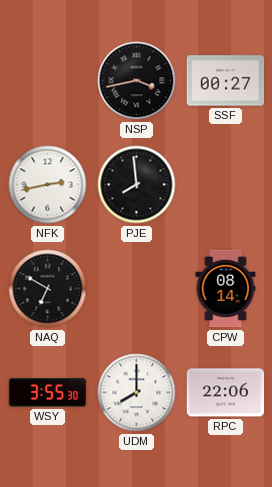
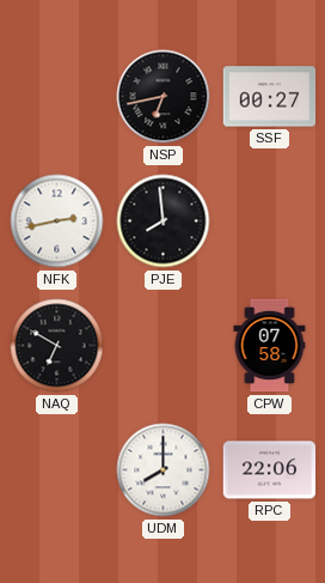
NSP: 3:43 -> 6:43 (164, 97)
CPW: 08:14 -> 07:58 (270, 346)
WSY: 3:55 -> none (48, 393)
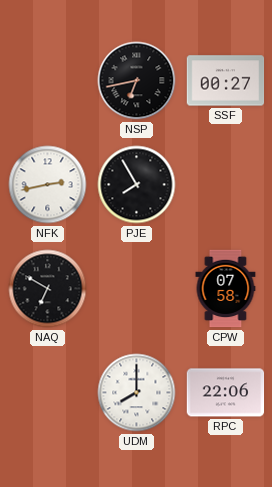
PJE: 7:59 -> 7:55 (137, 185)
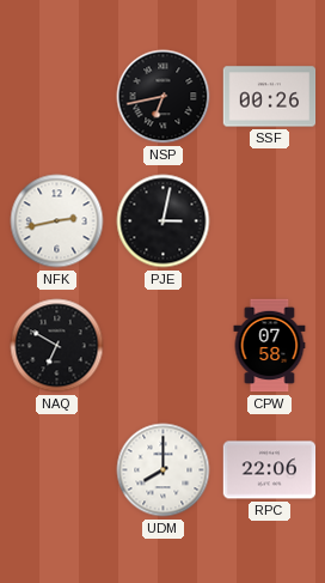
SSF: 00:27 -> 00:26 (270, 97)
PJE: 7:55 -> 3:02 (164, 221)
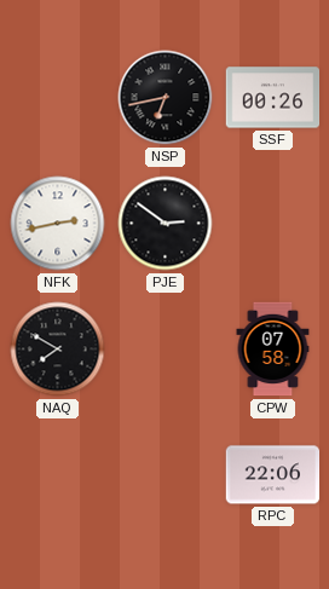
PJE: 3:02 -> 2:51 (166, 224)
NAQ: 6:50 -> 7:50 (58, 350)
UDM: 8:00 -> none (164, 470)
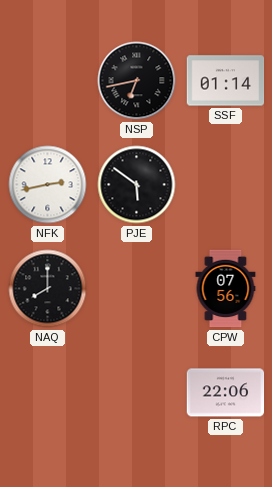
SSF: 00:26 -> 01:14 (226, 81)
PJE: 2:51 -> 5:51 (137, 185)
NAQ: 7:50 -> 8:00 (48, 289)
CPW: 07:58 -> 07:56 (226, 289)
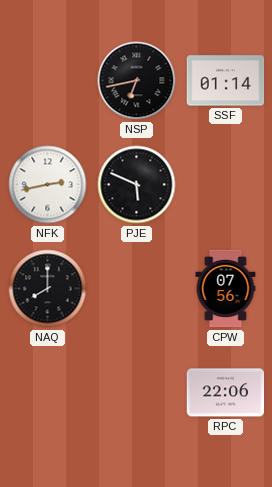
PJE: 5:51 -> 5:49 (137, 185)
